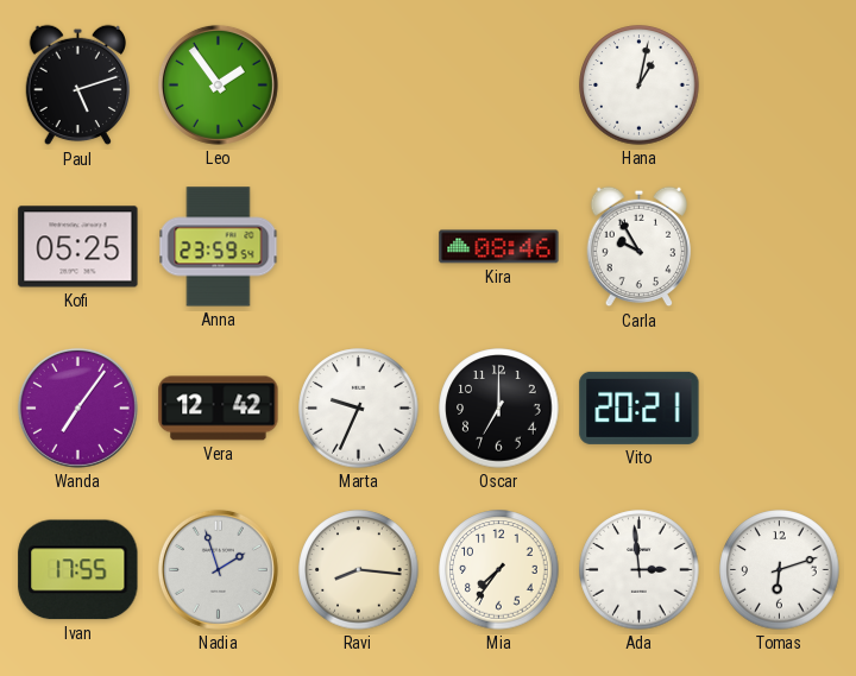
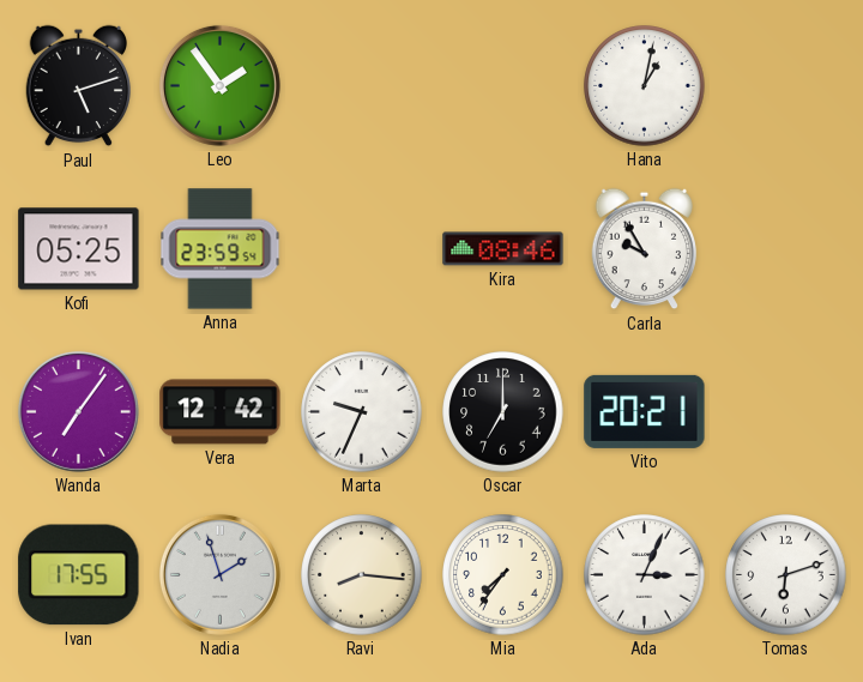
Ada: 2:59 -> 3:04 (645, 575)
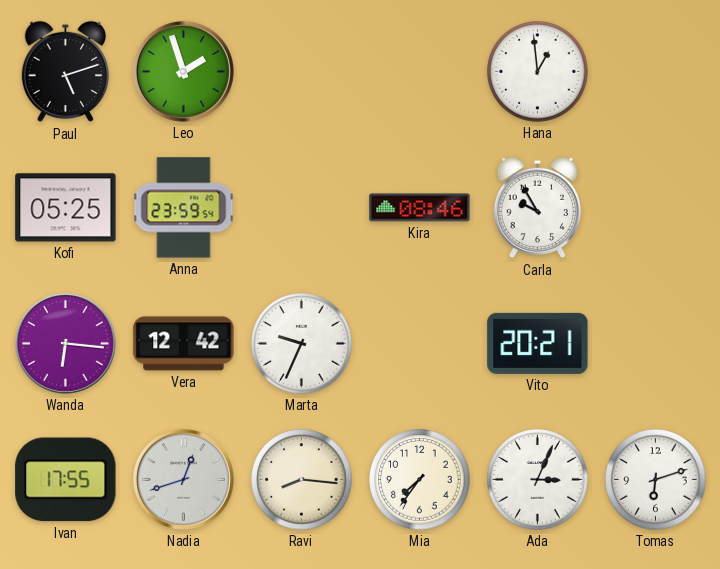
Leo: 1:54 -> 1:57 (183, 71)
Hana: 1:02 -> 12:59 (538, 72)
Wanda: 7:06 -> 6:16 (65, 343)
Oscar: 7:00 -> none (503, 412)
Nadia: 1:57 -> 12:42 (183, 479)
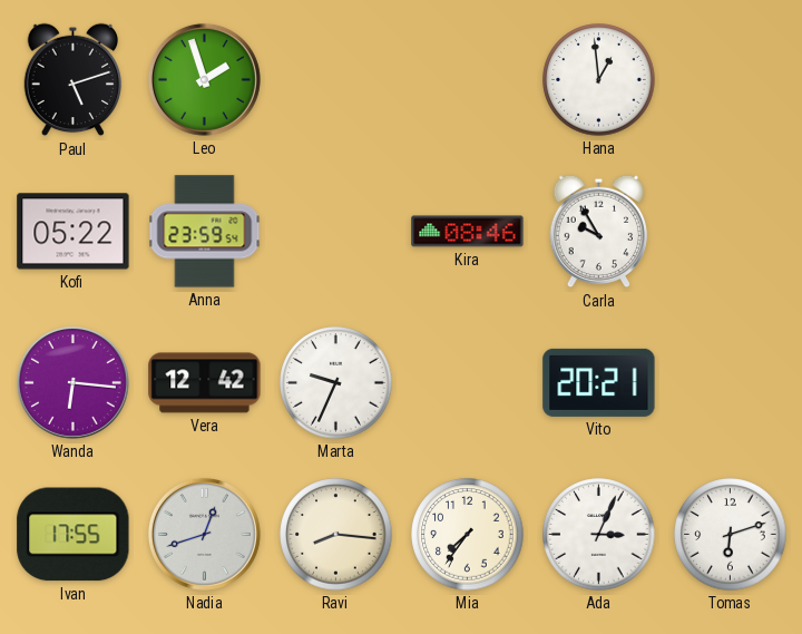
Kofi: 05:25 -> 05:22 (74, 232)
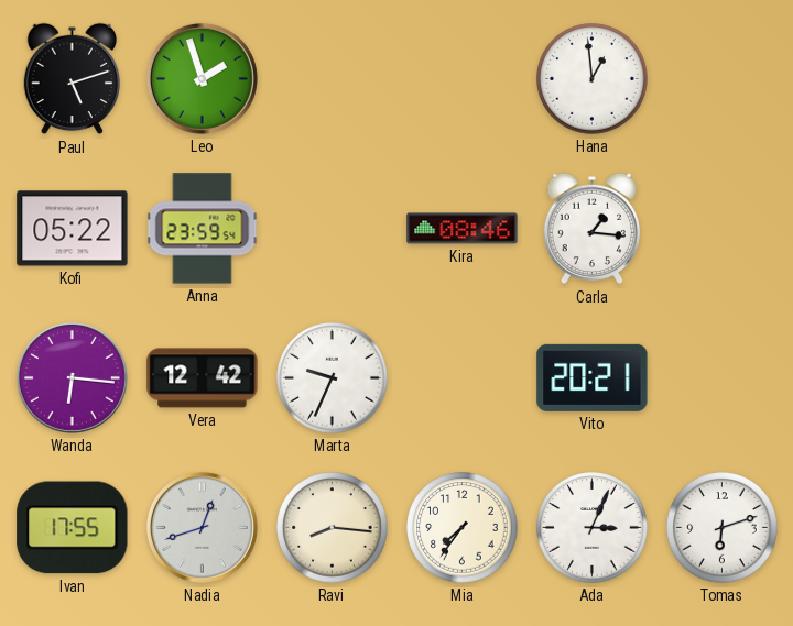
Carla: 9:55 -> 1:16 (593, 229)
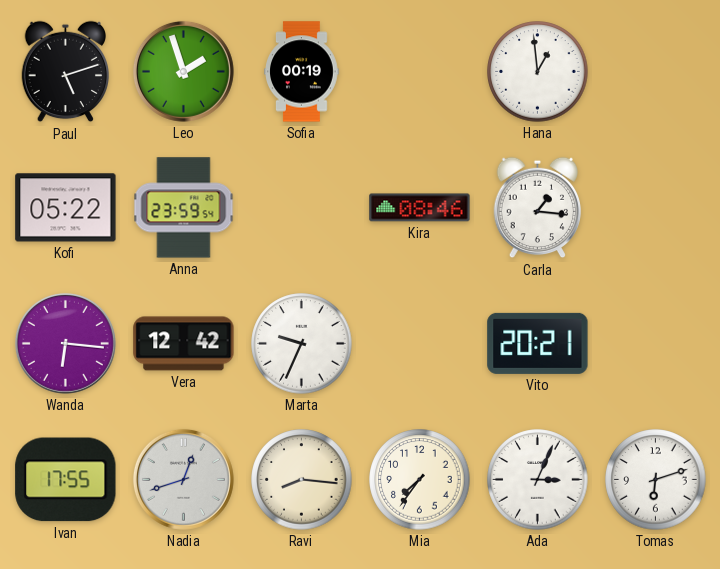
Sofia: none -> 00:19 (302, 72)
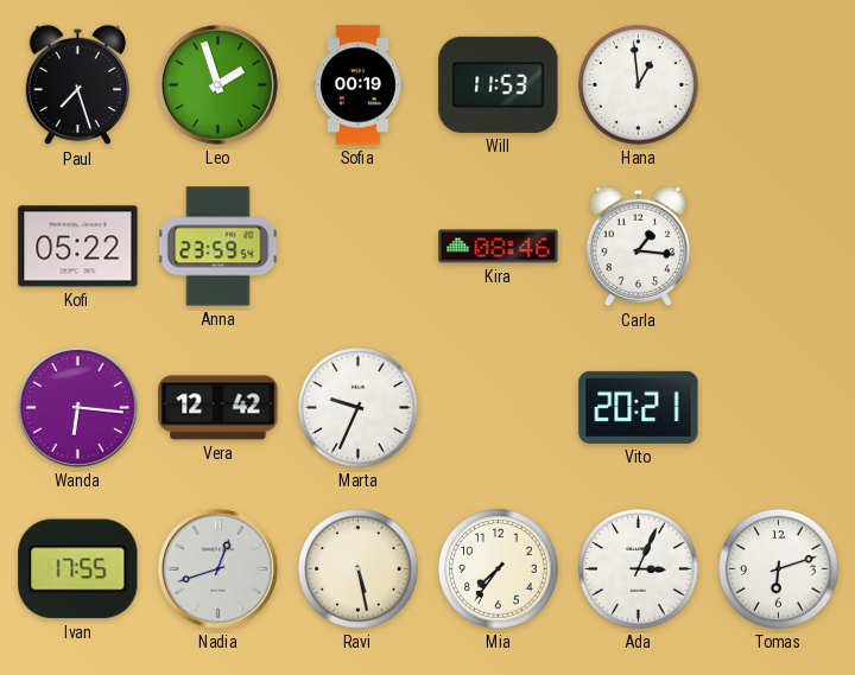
Paul: 5:12 -> 7:27 (78, 85)
Will: none -> 11:53 (499, 84)
Ravi: 8:16 -> 5:28 (359, 569)
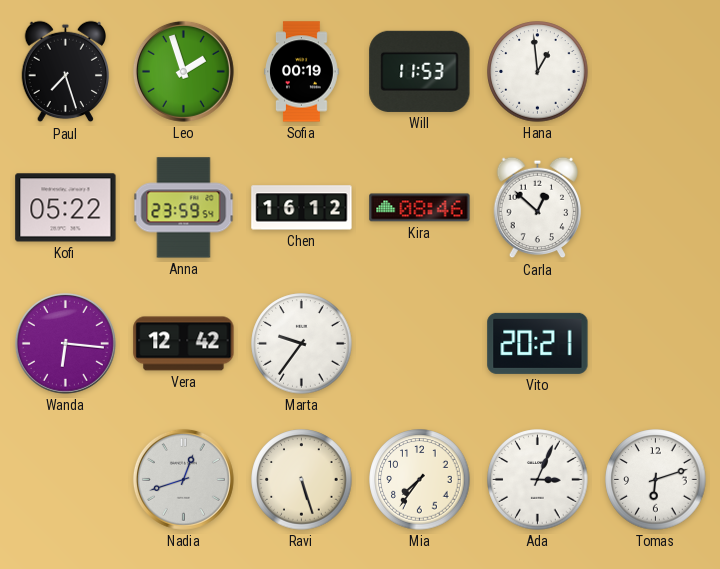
Chen: none -> 16:12 (302, 208)
Carla: 1:16 -> 12:52 (538, 208)
Marta: 9:34 -> 9:36 (302, 344)
Ivan: 17:55 -> none (78, 569)
Ravi: 5:28 -> 5:27 (302, 480)
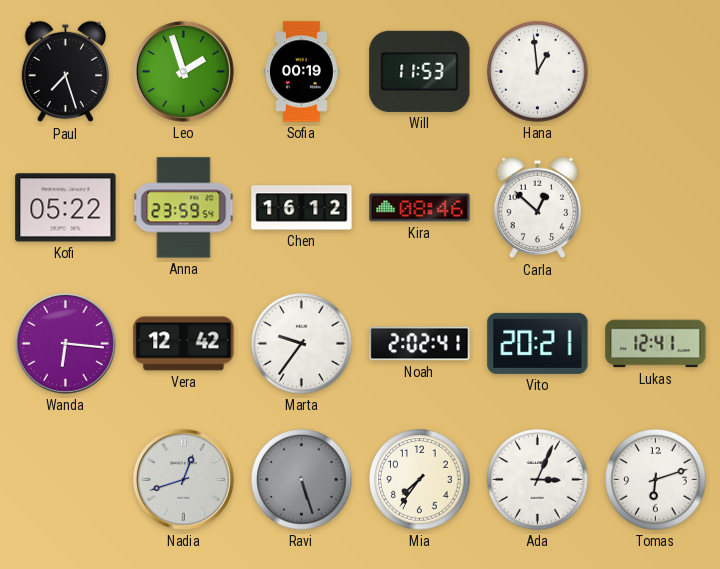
Noah: none -> 2:02 (420, 344)
Lukas: none -> 12:41 (656, 344)
Ravi dial: cream -> grey (302, 480)
